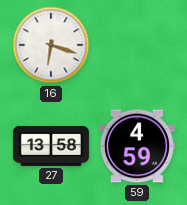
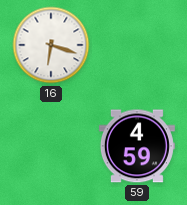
27: 13:58 -> none (51, 146)
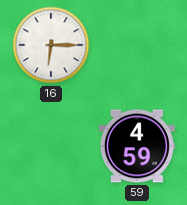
16: 6:18 -> 6:15 (51, 45)
